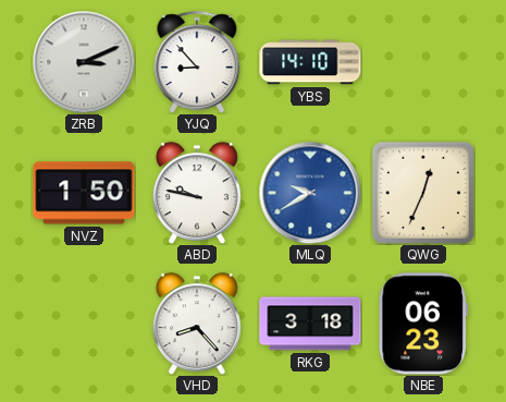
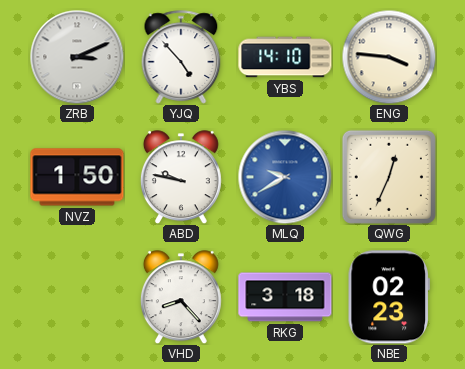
YJQ: 8:53 -> 4:53 (181, 57)
ENG: none -> 3:46 (389, 57)
NBE: 06:23 -> 02:23 (389, 297)
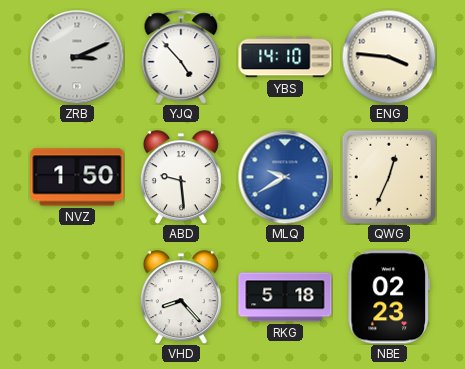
ABD: 9:47 -> 9:29 (181, 177)
RKG: 3:18 -> 5:18 (285, 297)
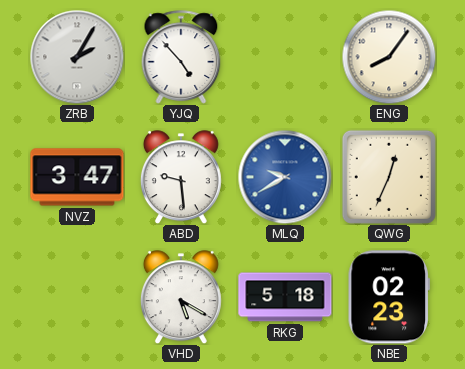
ZRB: 3:11 -> 2:05 (77, 57)
YBS: 14:10 -> none (285, 57)
ENG: 3:46 -> 8:06 (389, 57)
NVZ: 1:50 -> 3:47 (77, 177)
VHD: 8:23 -> 5:20 (181, 297)
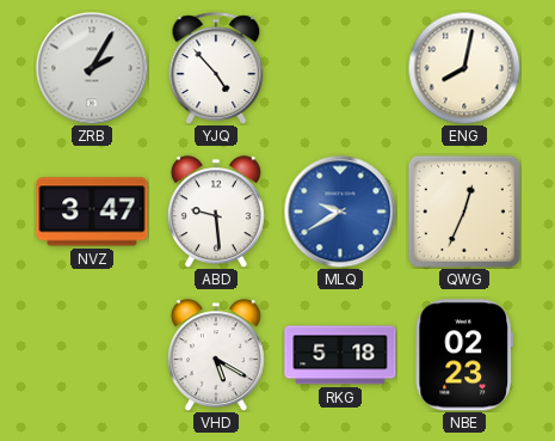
ENG: 8:06 -> 8:02 (464, 68)
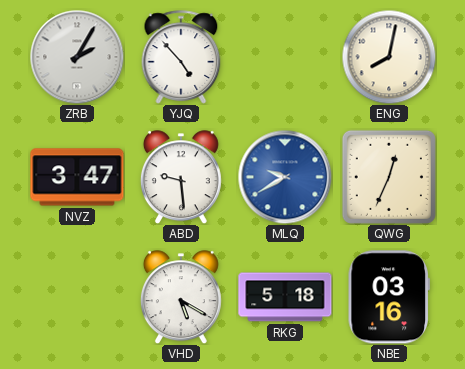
NBE: 02:23 -> 03:16 (389, 297)
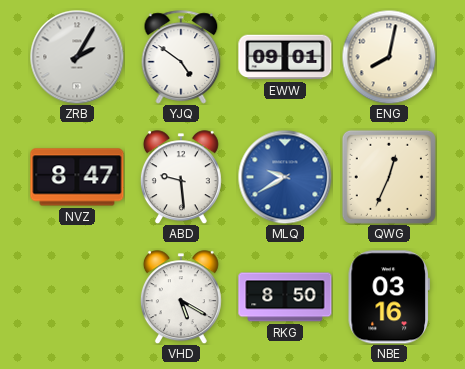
YJQ: 4:53 -> 4:51 (181, 57)
EWW: none -> 09:01 (285, 57)
NVZ: 3:47 -> 8:47 (77, 177)
RKG: 5:18 -> 8:50 (285, 297)
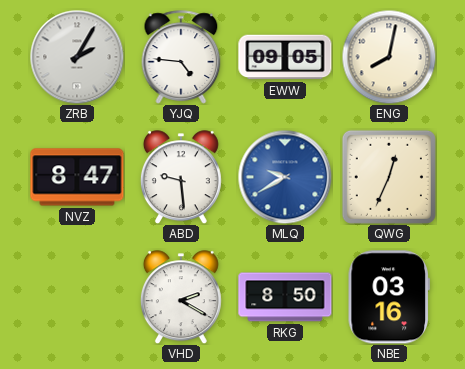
YJQ: 4:51 -> 4:46 (181, 57)
EWW: 09:01 -> 09:05 (285, 57)
VHD: 5:20 -> 2:20 (181, 297)
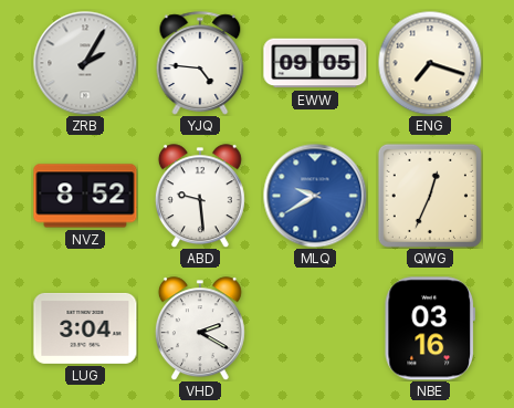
ENG: 8:02 -> 7:18 (430, 63)
NVZ: 8:47 -> 8:52 (85, 196)
LUG: none -> 3:04 (85, 328)
RKG: 8:50 -> none (285, 297)
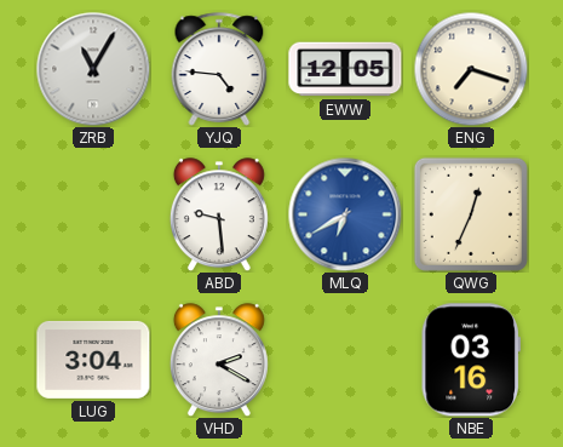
ZRB: 2:05 -> 11:05 (93, 69)
EWW: 09:05 -> 12:05 (345, 69)
NVZ: 8:52 -> none (85, 196)
MLQ: 9:40 -> 6:40 (345, 214)
